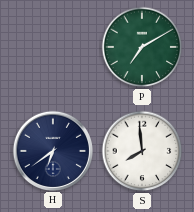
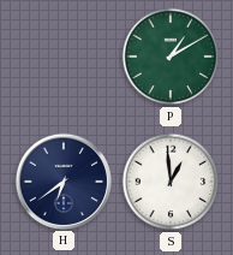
P: 7:10 -> 1:10 (171, 57)
S: 7:59 -> 12:59 (171, 182)
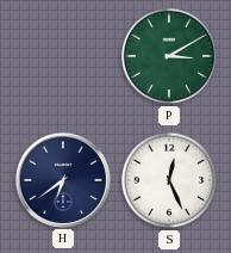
P: 1:10 -> 3:10 (169, 56)
S: 12:59 -> 12:26 (169, 180)
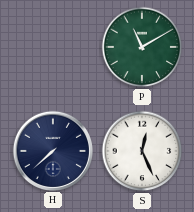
P: 3:10 -> 11:10 (142, 47)
H: 6:39 -> 7:38 (52, 150)
